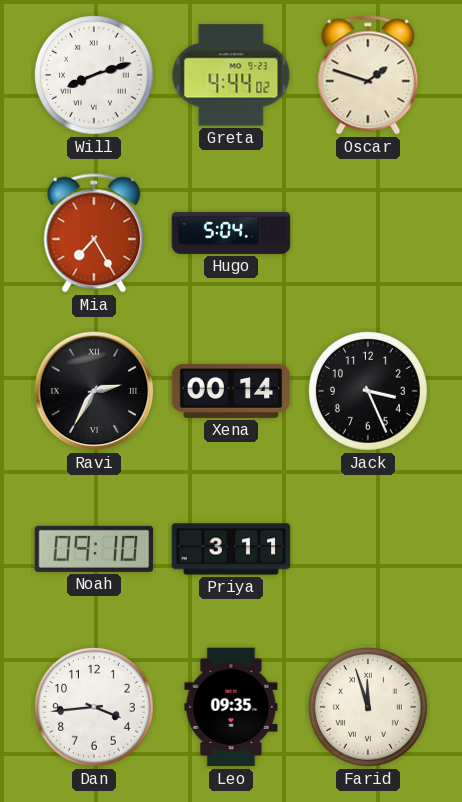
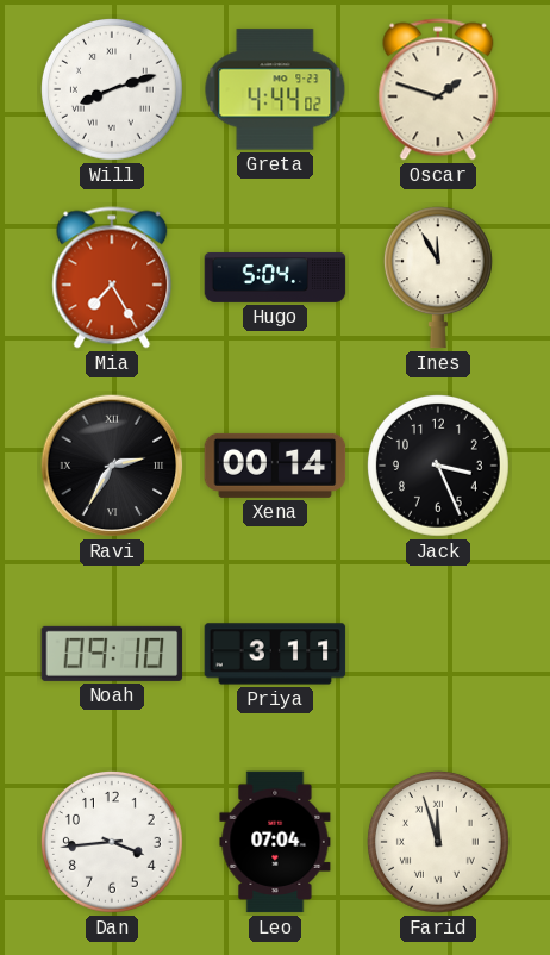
Ines: none -> 11:55 (438, 277)
Leo: 09:35 -> 07:04 (275, 842)
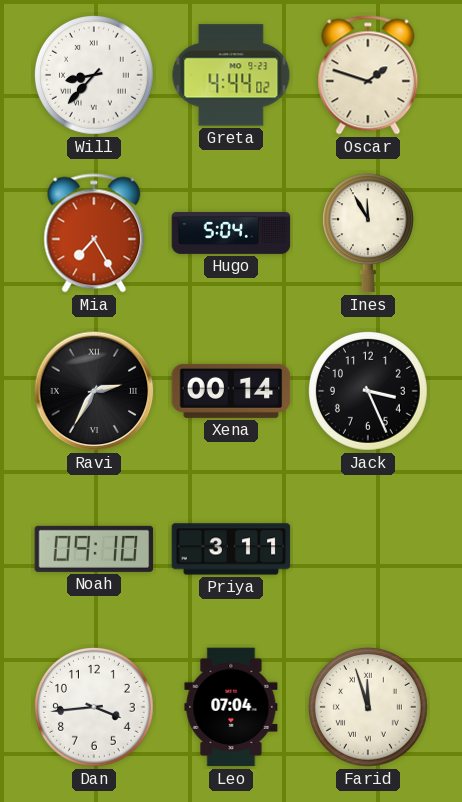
Will: 8:12 -> 8:37 (95, 76)
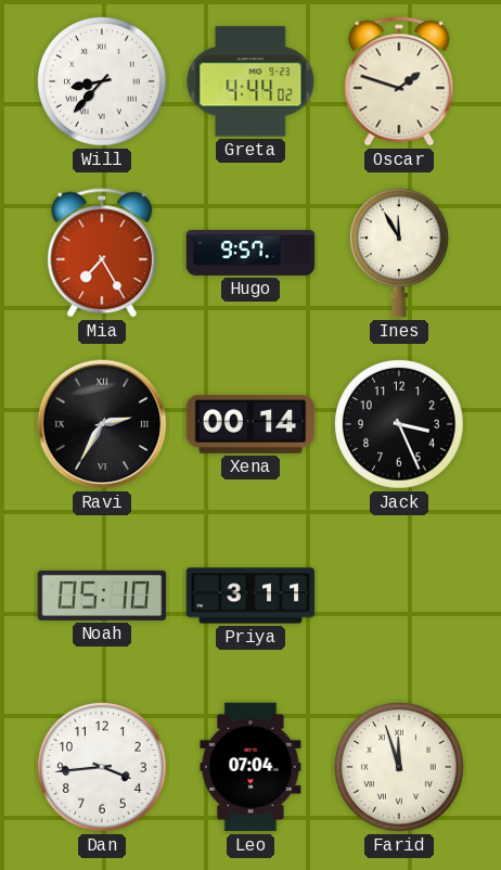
Hugo: 5:04 -> 9:57 (251, 253)
Noah: 09:10 -> 05:10 (102, 596)
